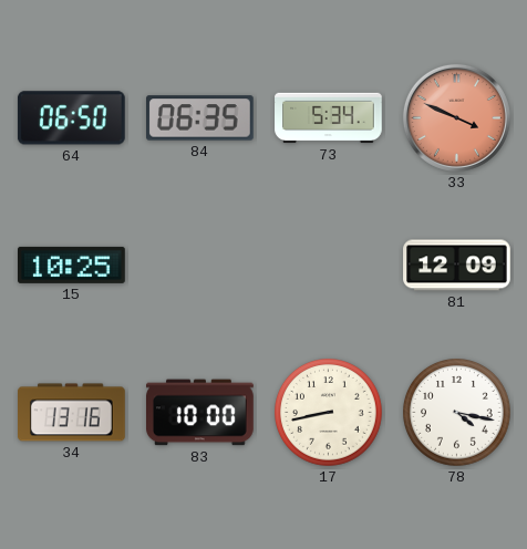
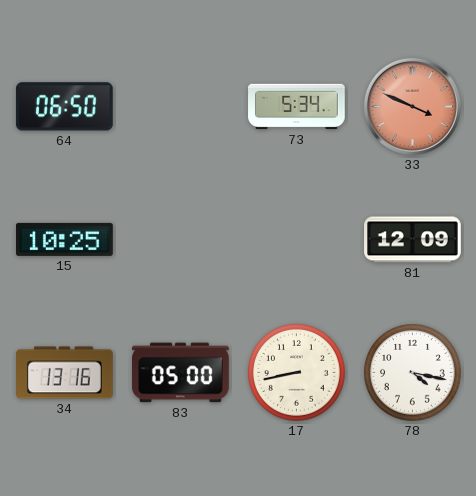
84: 06:35 -> none (200, 118)
83: 10:00 -> 05:00 (181, 373)
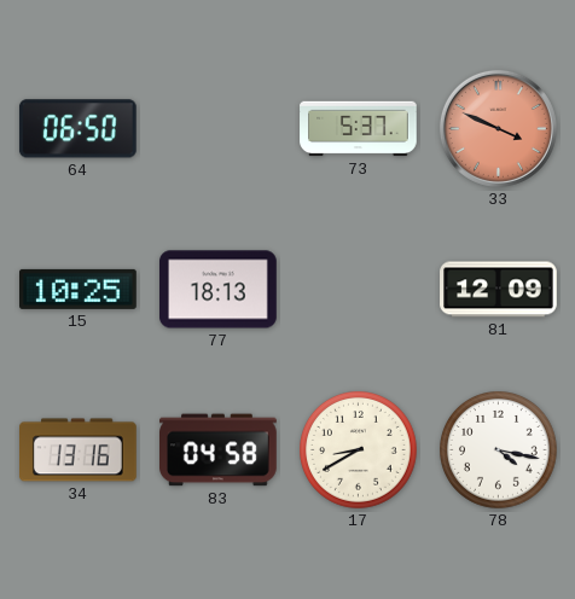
73: 5:34 -> 5:37 (359, 129)
77: none -> 18:13 (219, 290)
83: 05:00 -> 04:58 (219, 450)
17: 8:43 -> 8:40 (359, 450)
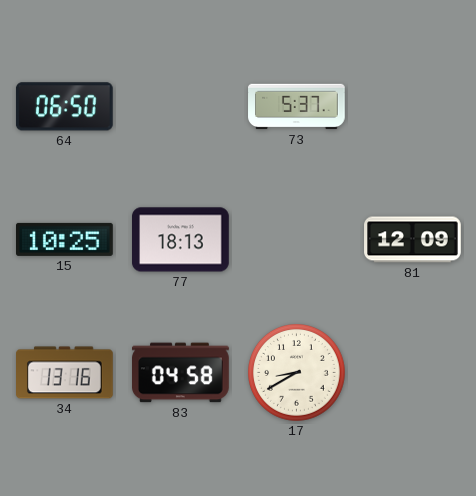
33: 3:49 -> none (498, 128)
78: 4:17 -> none (499, 450)
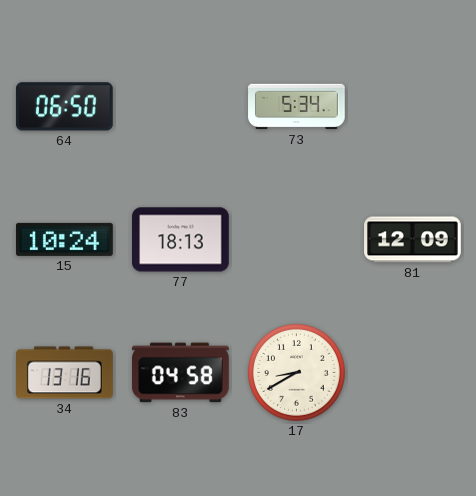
73: 5:37 -> 5:34 (297, 107)
15: 10:25 -> 10:24 (65, 239)
